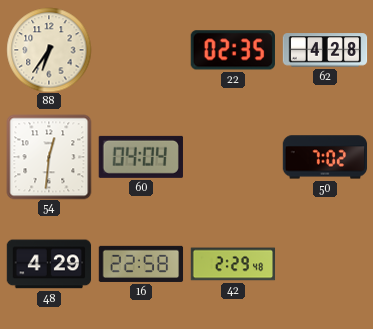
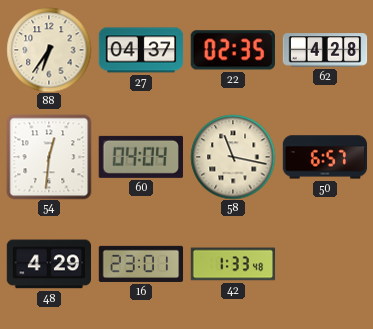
27: none -> 04:37 (141, 50)
58: none -> 11:17 (233, 157)
50: 7:02 -> 6:57 (325, 157)
16: 22:58 -> 23:01 (141, 264)
42: 2:29 -> 1:33 (233, 264)
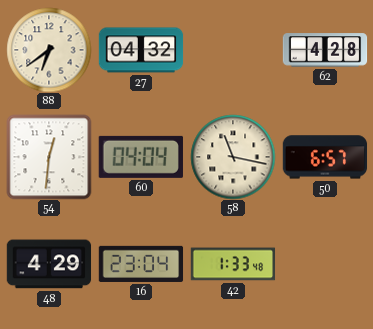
88: 6:36 -> 6:39 (49, 50)
27: 04:37 -> 04:32 (141, 50)
22: 02:35 -> none (233, 50)
16: 23:01 -> 23:04 (141, 264)
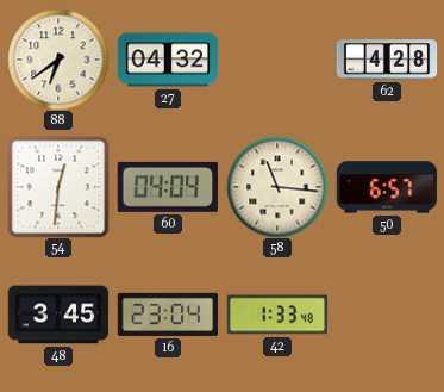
58: 11:17 -> 11:16 (277, 187)
48: 4:29 -> 3:45 (58, 315)
